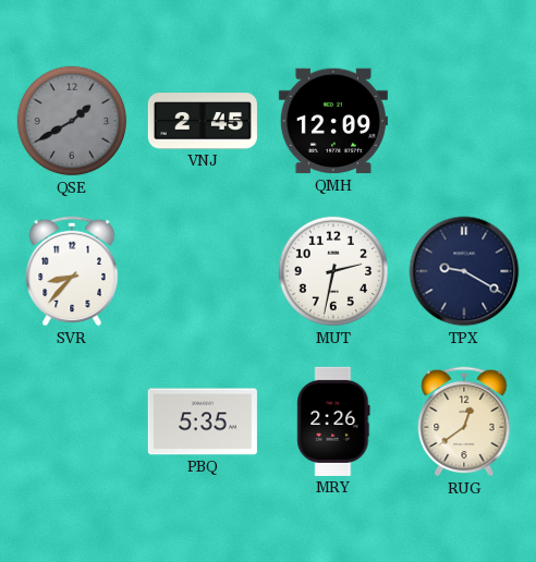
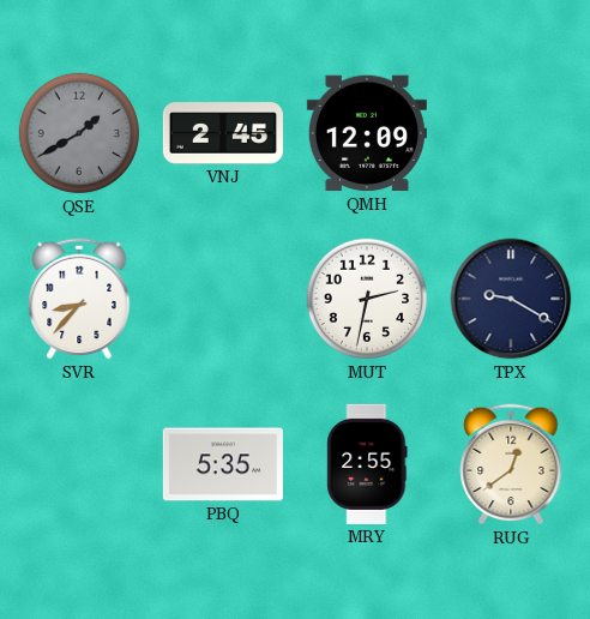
MRY: 2:26 -> 2:55 (367, 464)
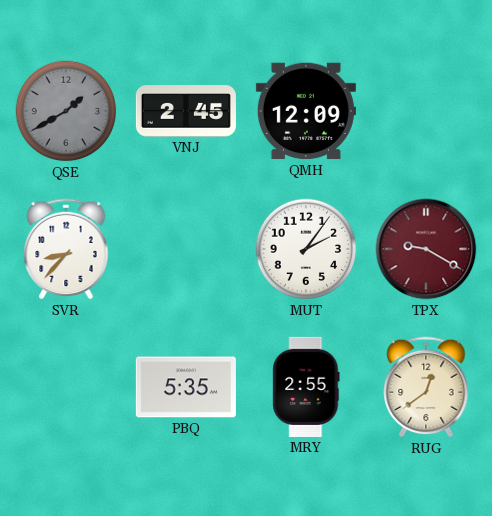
MUT: 2:32 -> 2:06 (306, 249)
TPX dial: navy -> burgundy (426, 249)
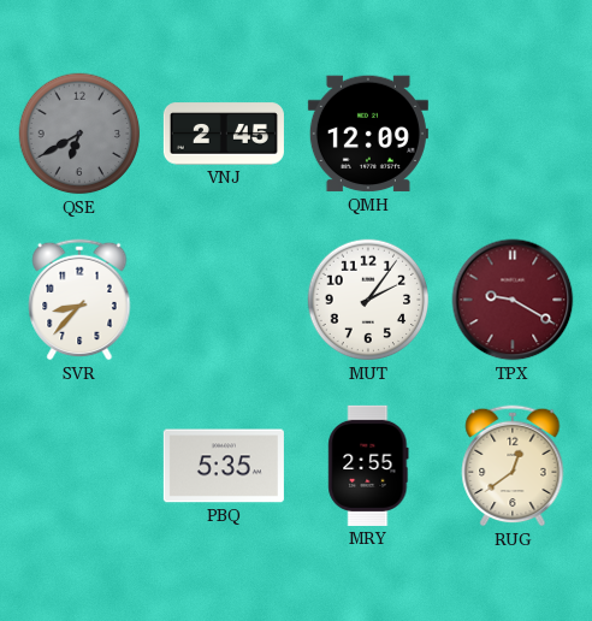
QSE: 1:40 -> 6:40 (79, 134)
